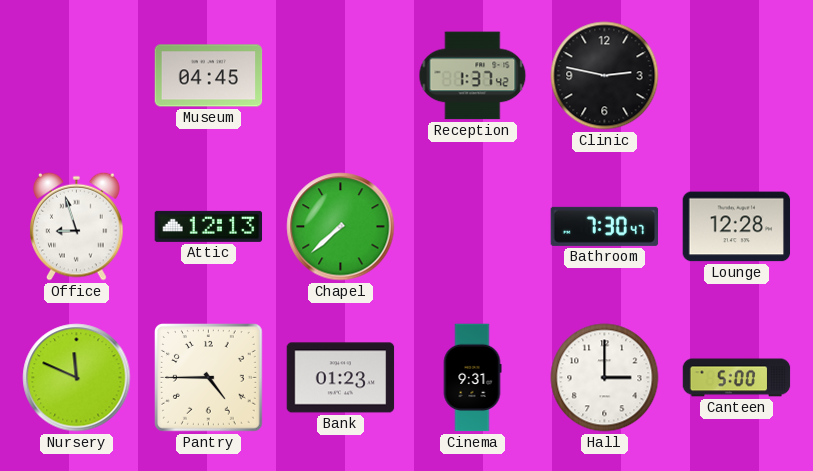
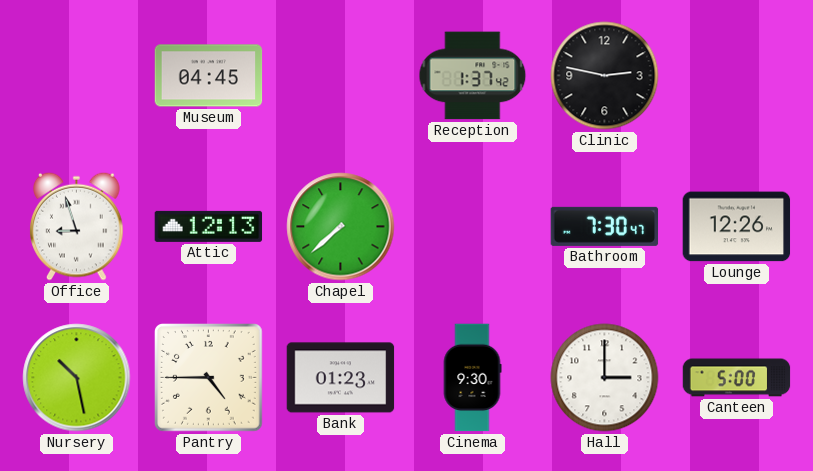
Lounge: 12:28 -> 12:26 (737, 227)
Nursery: 11:49 -> 10:28 (77, 378)
Cinema: 9:31 -> 9:30 (472, 378)
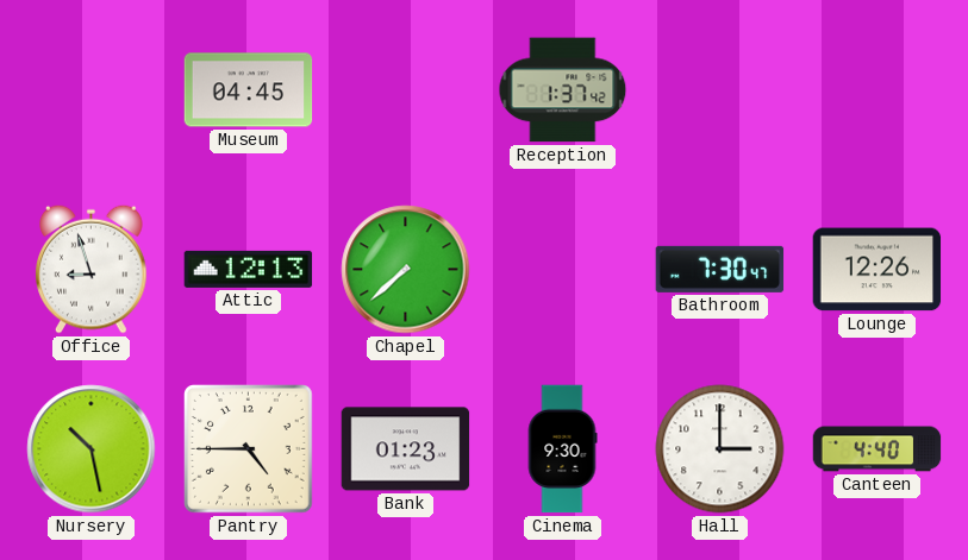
Clinic: 2:47 -> none (605, 76)
Canteen: 5:00 -> 4:40 (878, 449)
